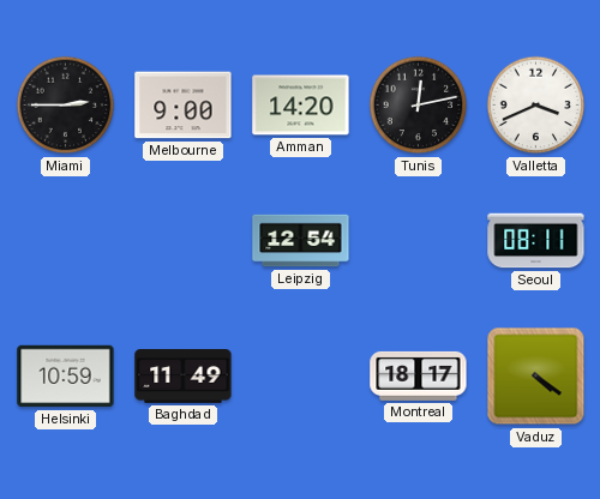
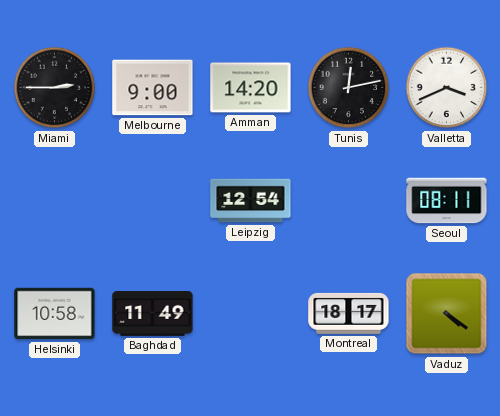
Helsinki: 10:59 -> 10:58 (55, 314)
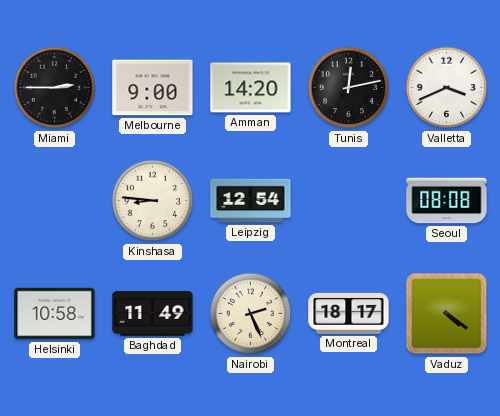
Kinshasa: none -> 8:46 (153, 201)
Seoul: 08:11 -> 08:08 (447, 201)
Nairobi: none -> 2:26 (251, 314)
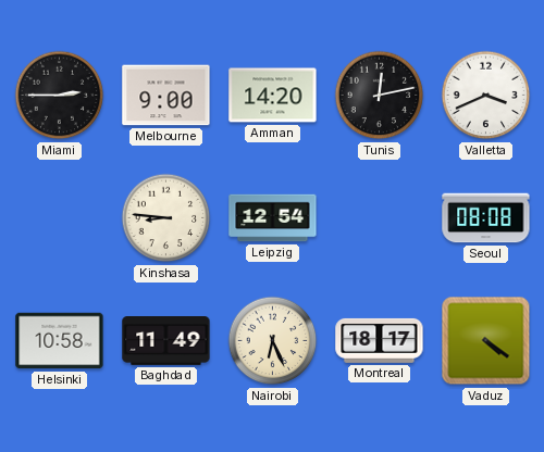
Nairobi: 2:26 -> 6:26 (273, 341)
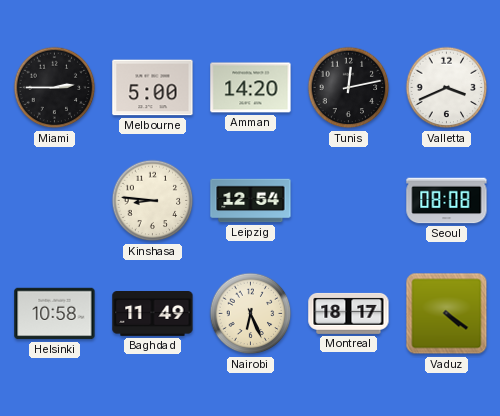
Melbourne: 9:00 -> 5:00 (153, 88)
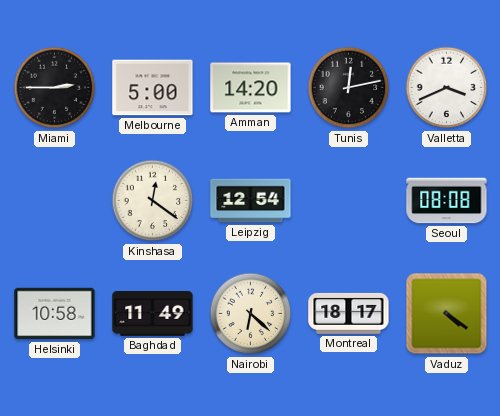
Kinshasa: 8:46 -> 12:21 (153, 201)
Nairobi: 6:26 -> 6:22 (251, 314)
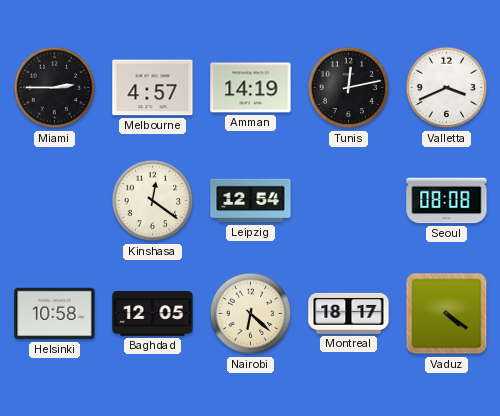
Melbourne: 5:00 -> 4:57 (153, 88)
Amman: 14:20 -> 14:19 (251, 88)
Baghdad: 11:49 -> 12:05 (153, 314)
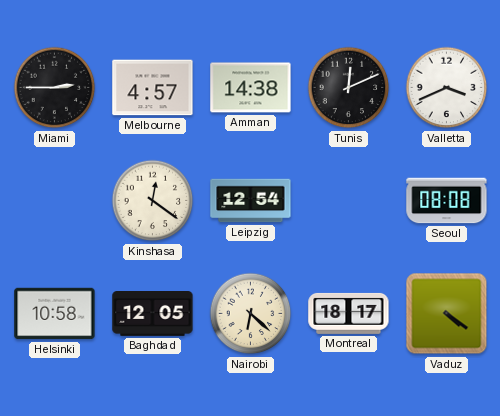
Amman: 14:19 -> 14:38 (251, 88)
Tunis: 12:13 -> 12:11 (349, 88)
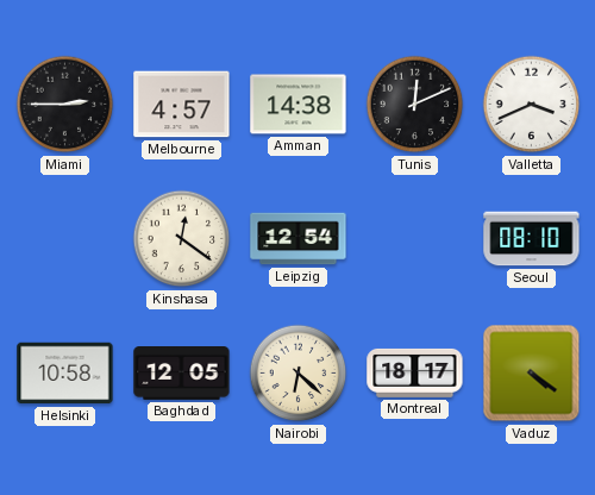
Seoul: 08:08 -> 08:10 (532, 239)
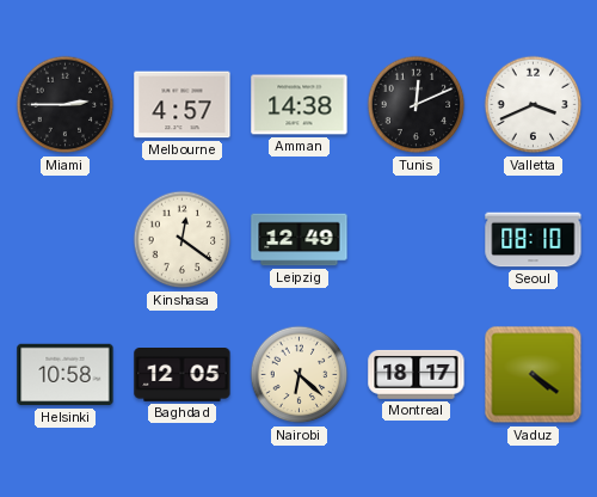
Leipzig: 12:54 -> 12:49 (300, 240)
